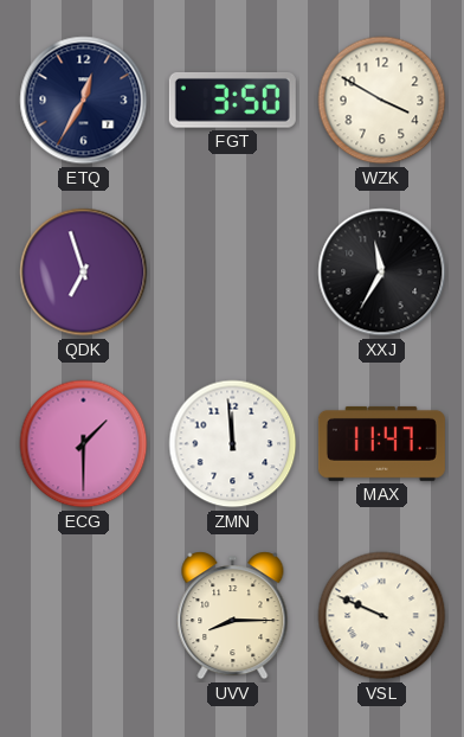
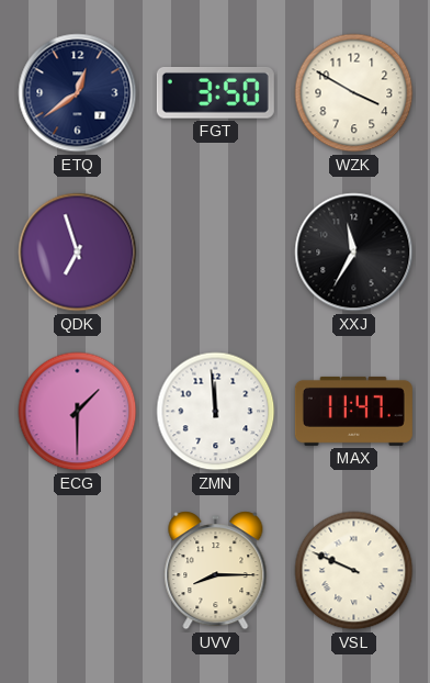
ETQ: 12:35 -> 12:39 (78, 93)
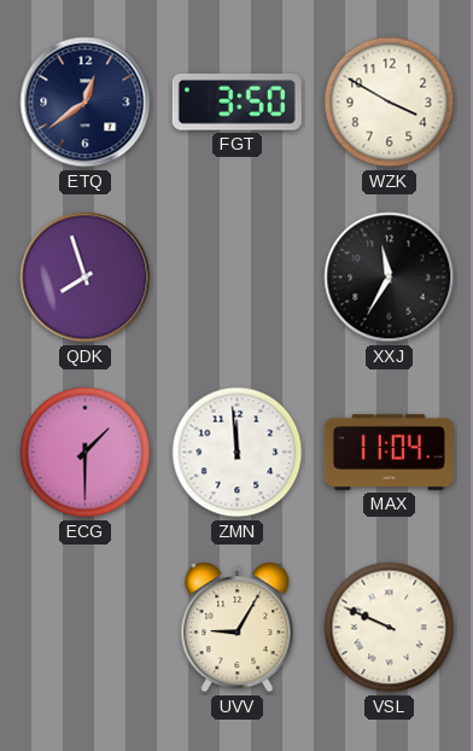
QDK: 6:57 -> 7:57 (86, 278)
MAX: 11:47 -> 11:04 (389, 452)
UVV: 8:15 -> 9:05 (238, 628)
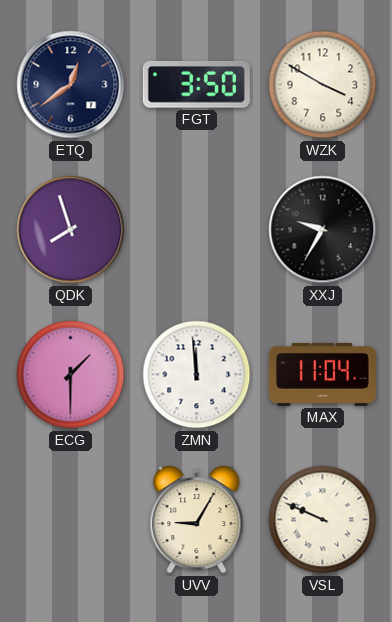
XXJ: 11:35 -> 9:35 (323, 230)
